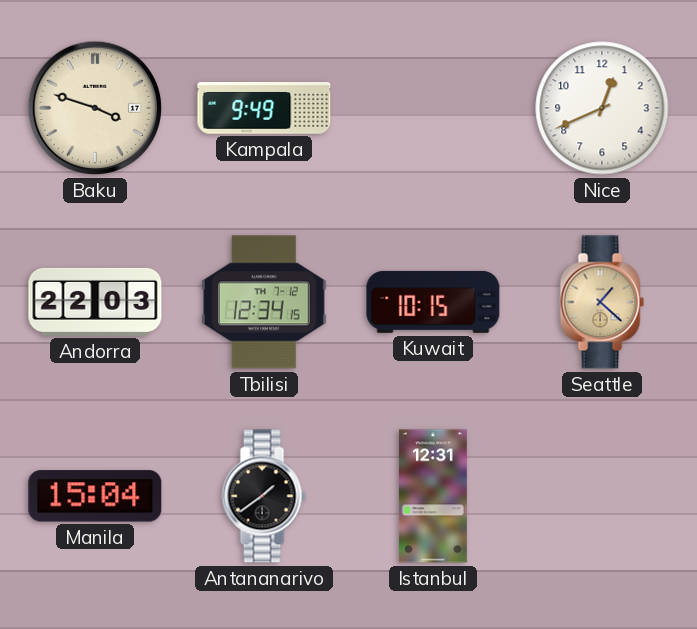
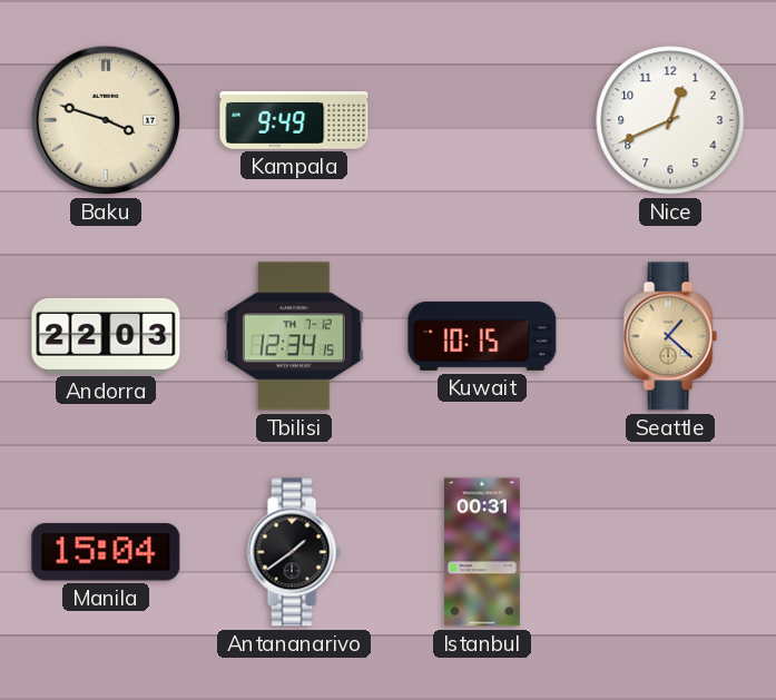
Istanbul: 12:31 -> 00:31 (482, 552)
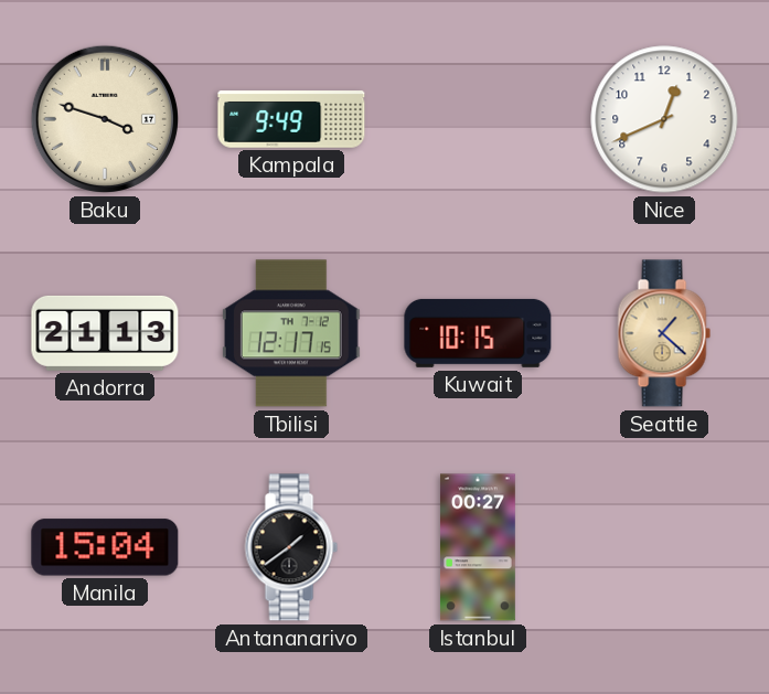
Andorra: 22:03 -> 21:13 (105, 333)
Tbilisi: 12:34 -> 12:17 (291, 333)
Istanbul: 00:31 -> 00:27 (478, 547)
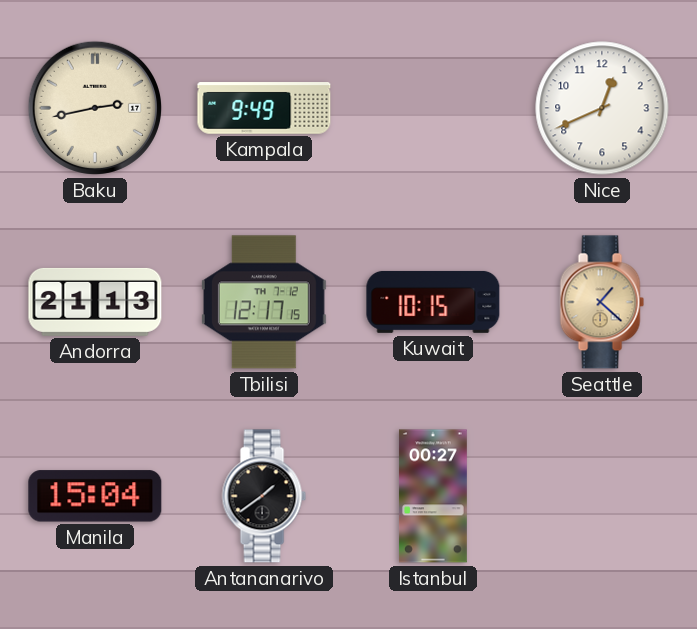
Baku: 3:48 -> 2:43 (95, 108)
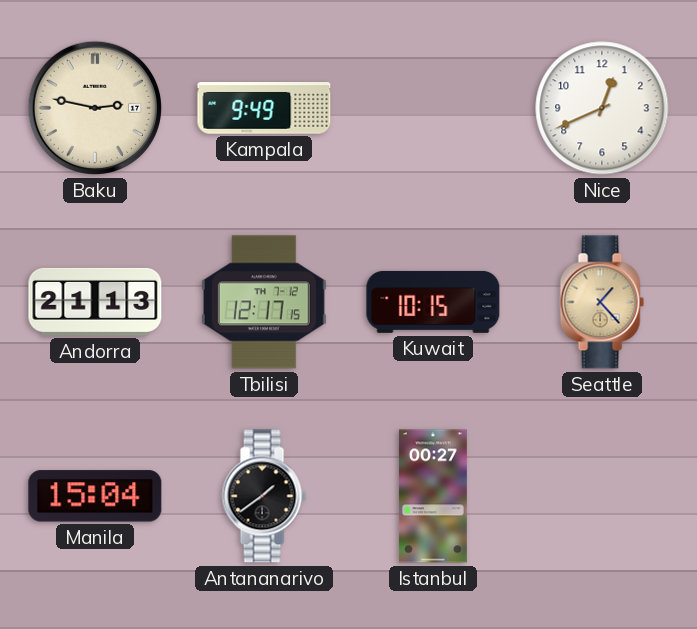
Baku: 2:43 -> 2:47 (95, 108)
Seattle: 1:22 -> 1:23 (602, 302)
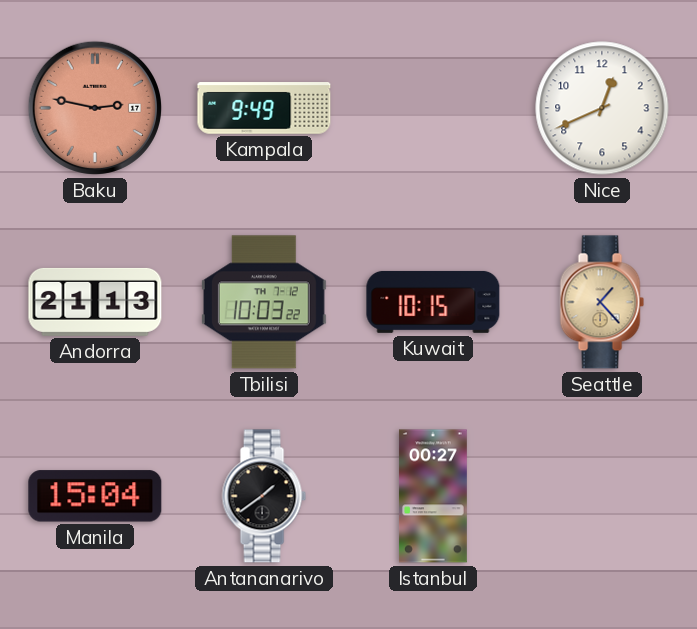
Baku dial: cream -> salmon (95, 108)
Tbilisi: 12:17 -> 10:03 (264, 302)
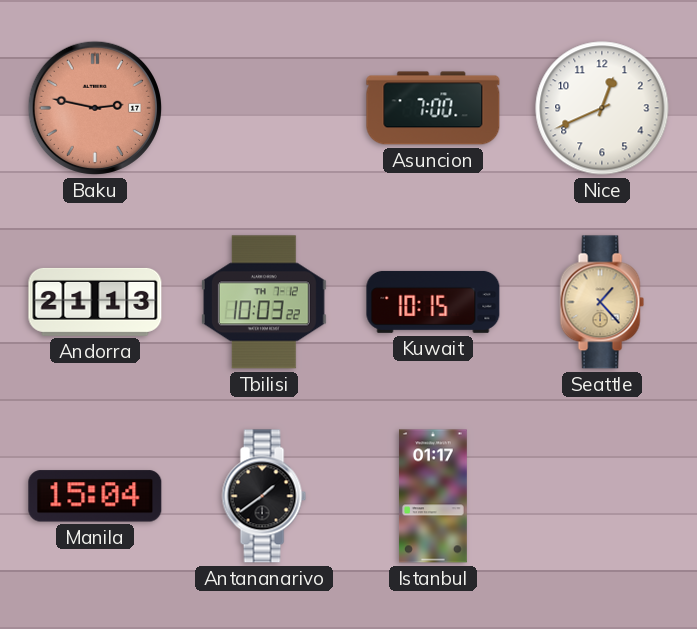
Kampala: 9:49 -> none (264, 108)
Asuncion: none -> 7:00 (433, 108)
Istanbul: 00:27 -> 01:17 (433, 496)
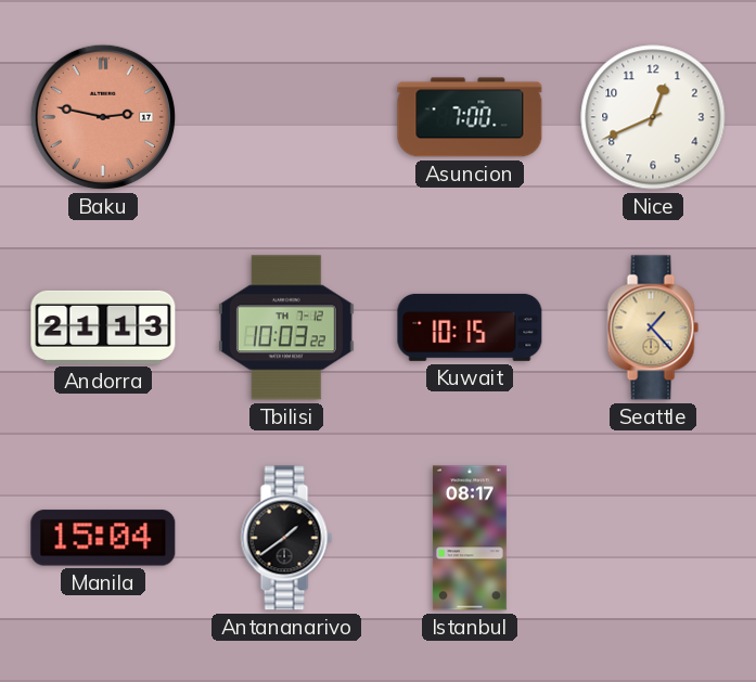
Istanbul: 01:17 -> 08:17 (470, 538)
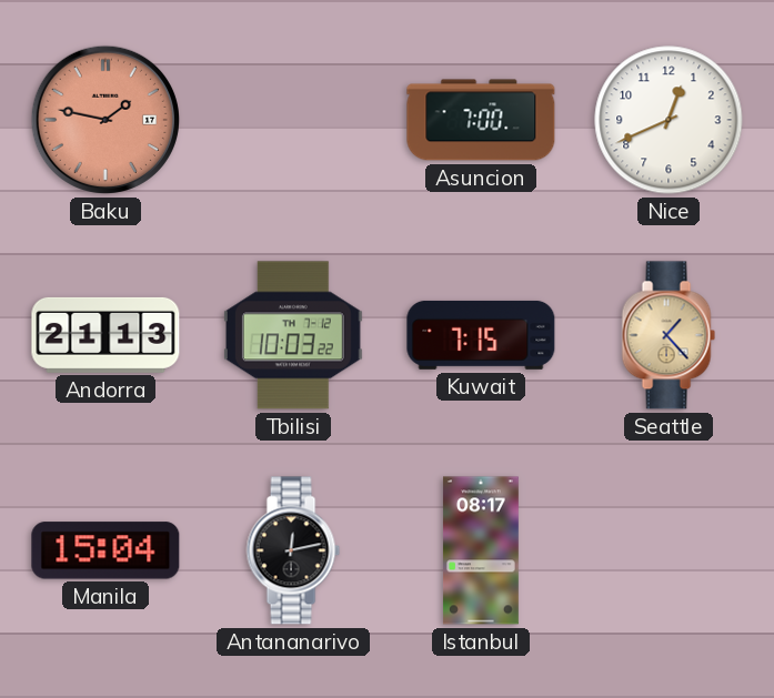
Baku: 2:47 -> 1:47 (105, 120)
Kuwait: 10:15 -> 7:15 (481, 335)
Antananarivo: 1:39 -> 12:13 (293, 550)
